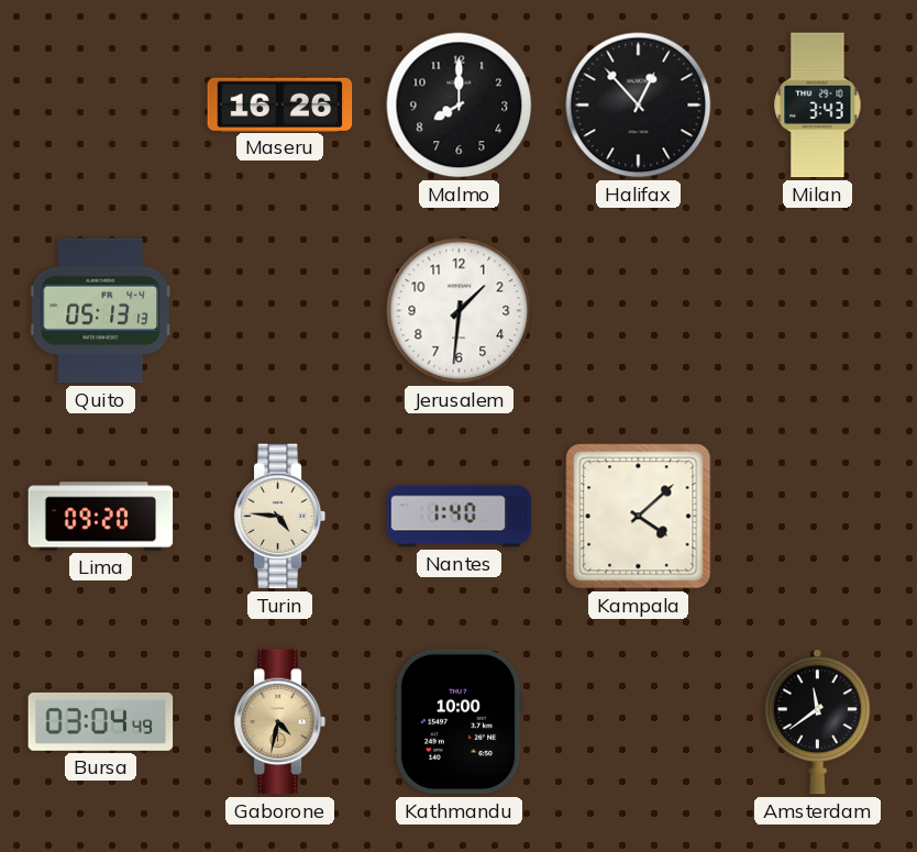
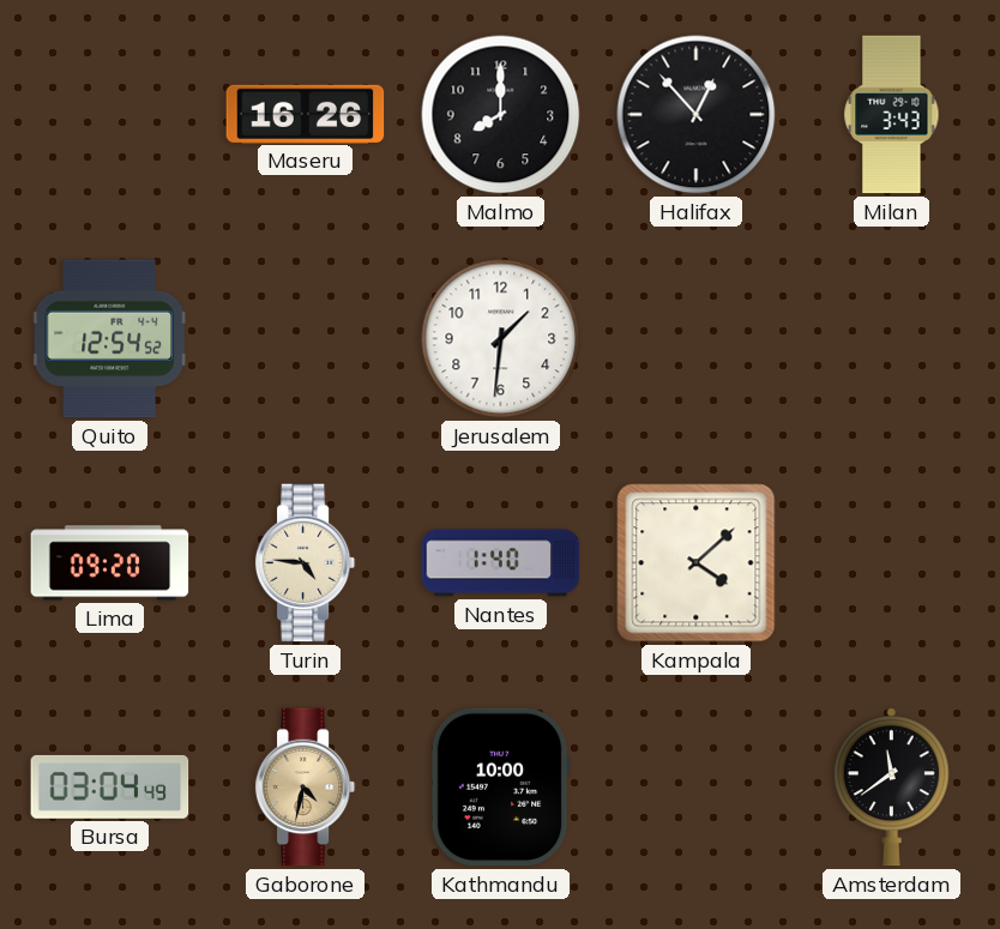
Quito: 05:13 -> 12:54 (109, 339)
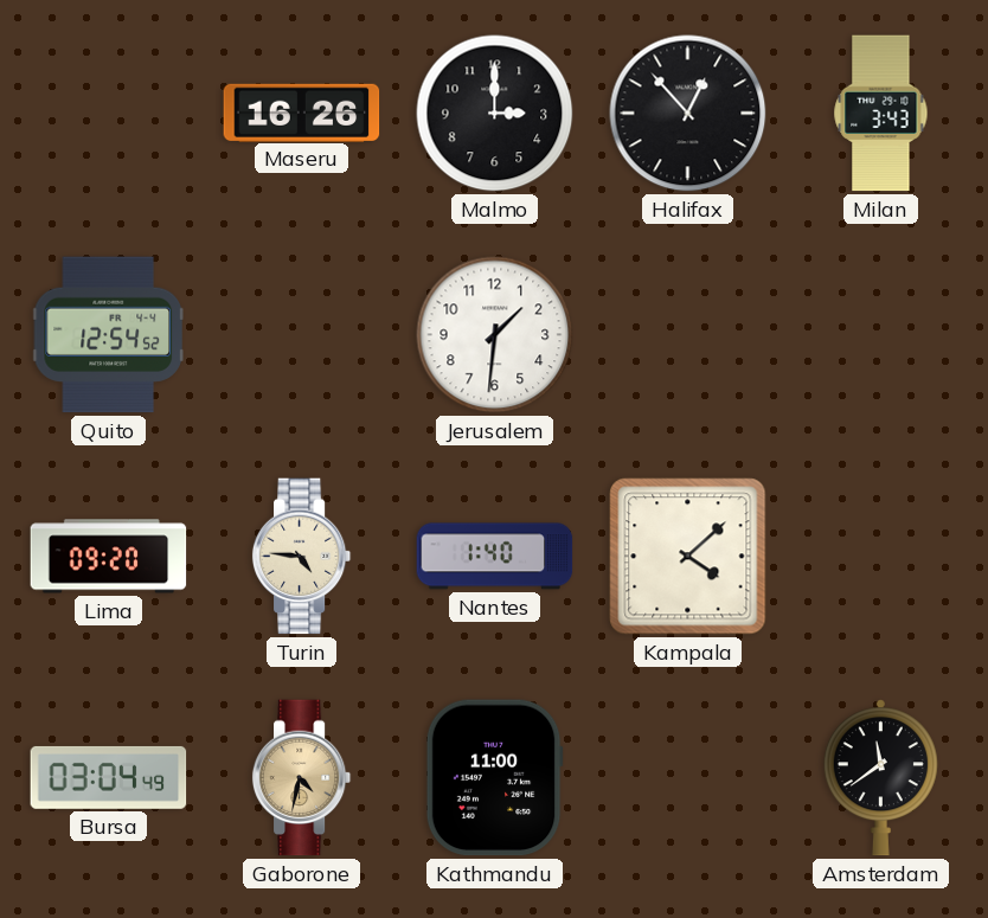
Malmo: 8:00 -> 3:00 (495, 114)
Kathmandu: 10:00 -> 11:00 (494, 778)
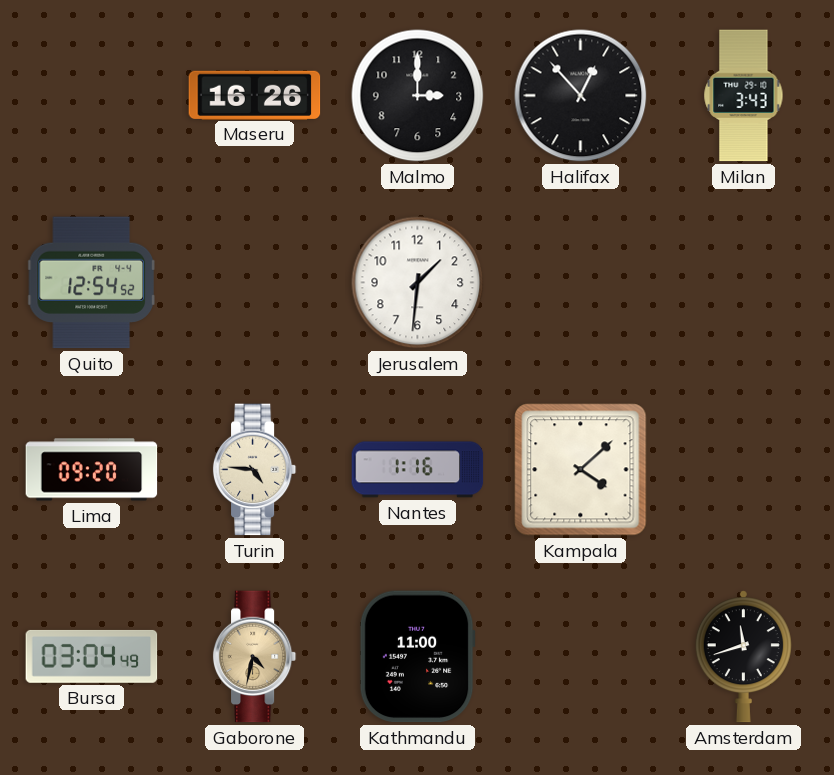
Nantes: 1:40 -> 1:16 (418, 470)
Amsterdam: 11:39 -> 11:42 (743, 657)
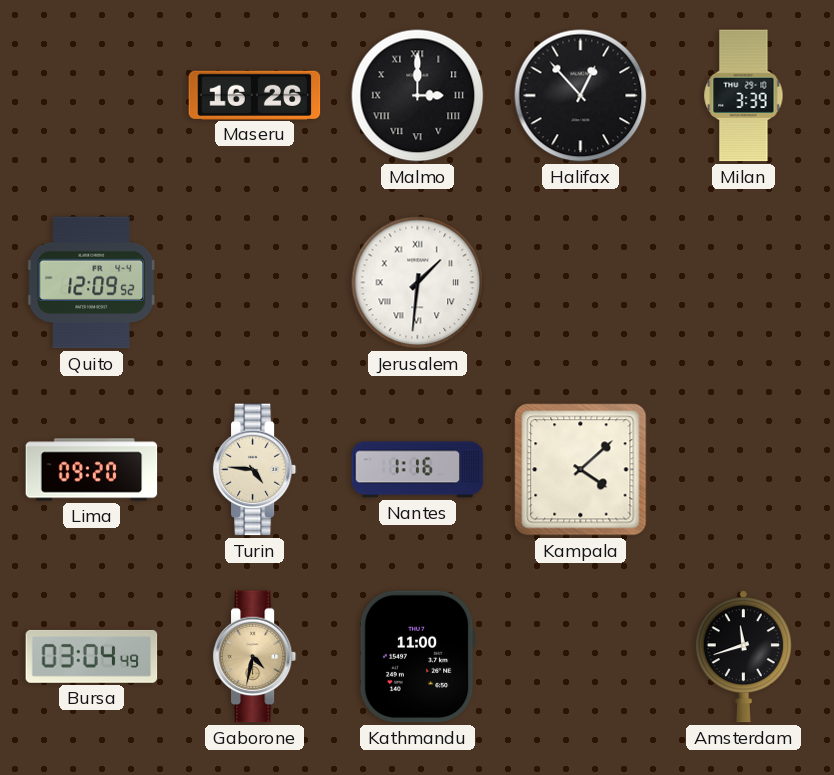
Malmo numerals: Arabic -> Roman (418, 96)
Milan: 3:43 -> 3:39 (744, 96)
Quito: 12:54 -> 12:09 (91, 283)
Jerusalem numerals: Arabic -> Roman (418, 283)
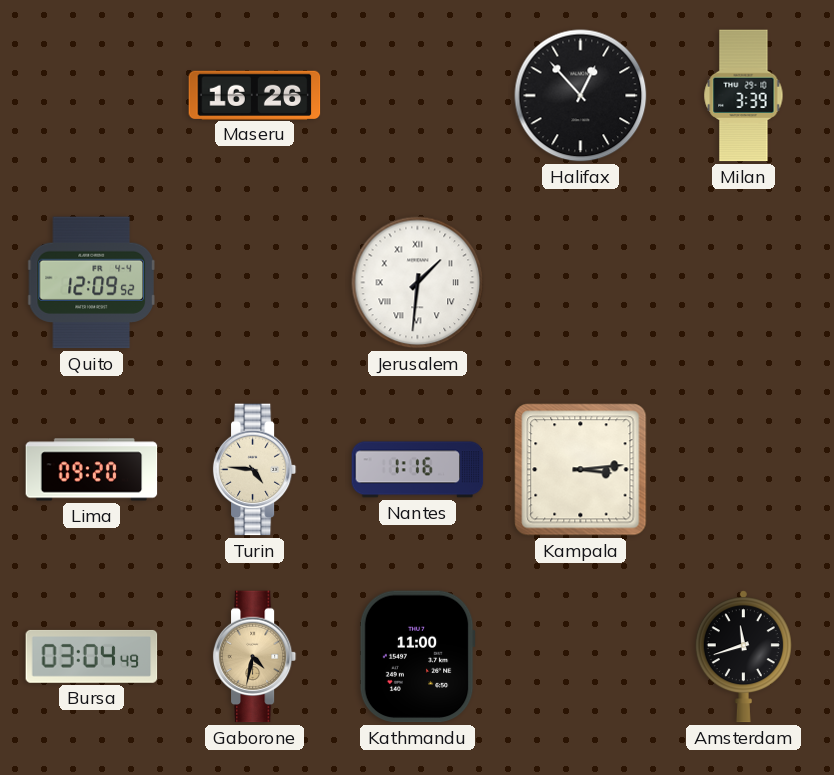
Malmo: 3:00 -> none (418, 96)
Kampala: 4:08 -> 3:14 (581, 470)
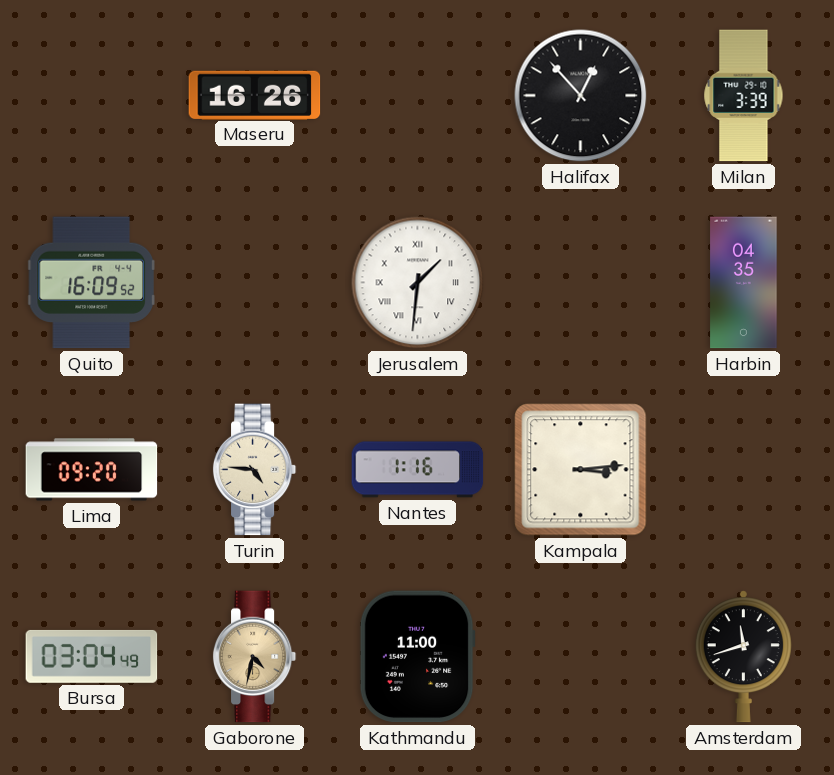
Quito: 12:09 -> 16:09 (91, 283)
Harbin: none -> 04:35 (744, 283)
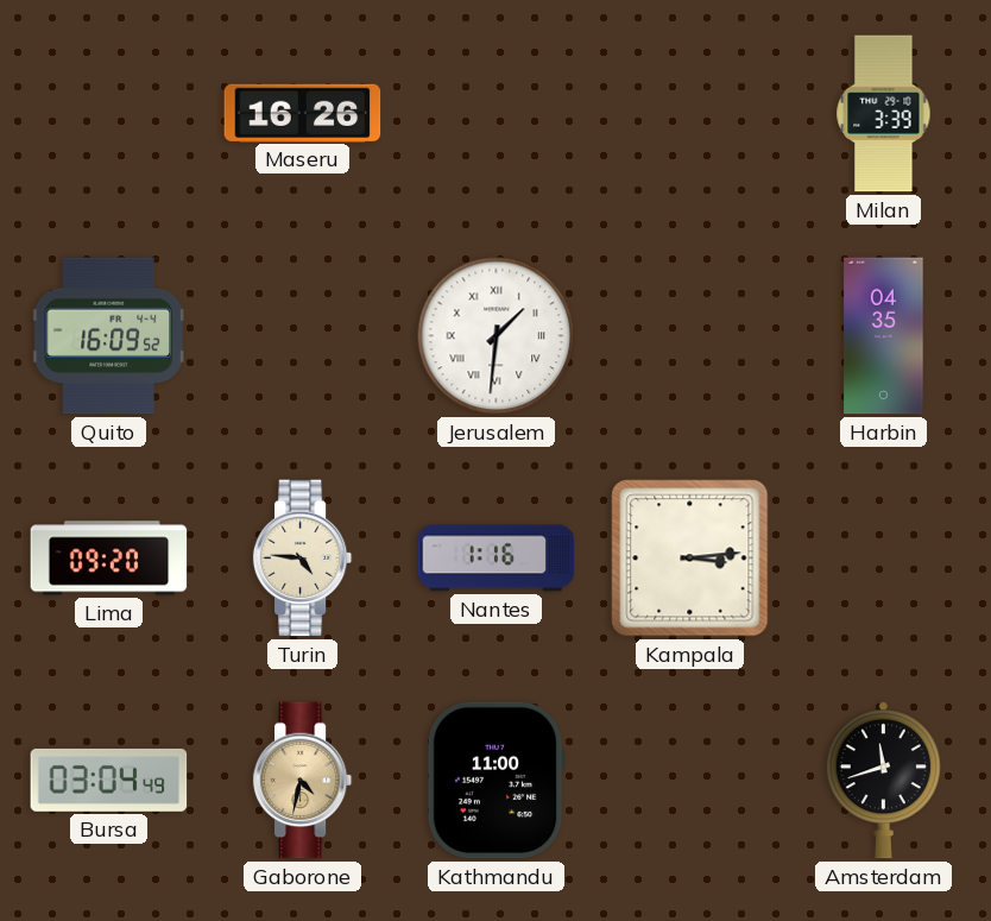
Halifax: 12:53 -> none (581, 96)
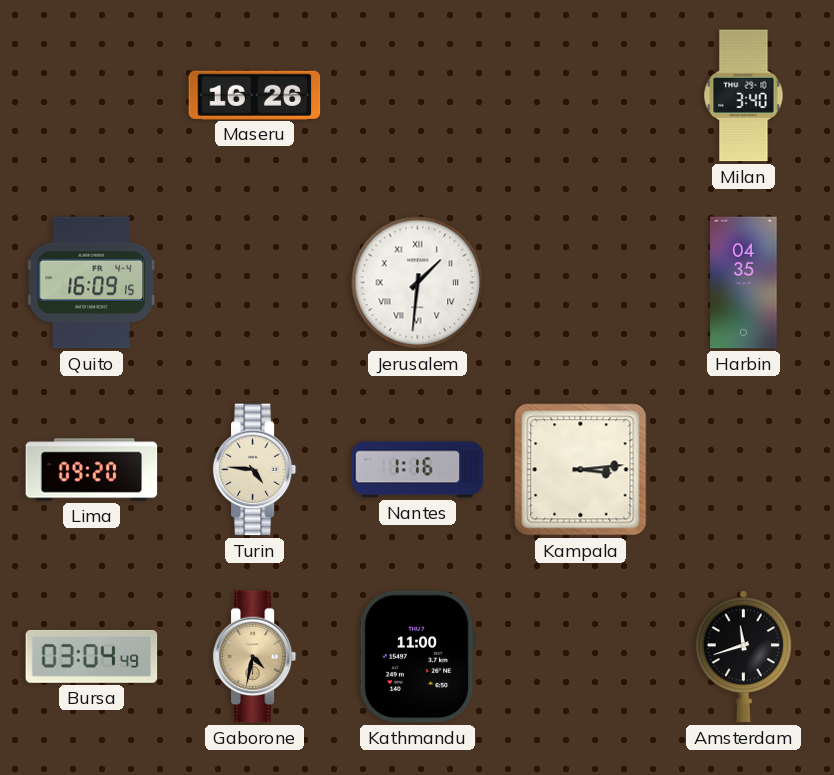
Milan: 3:39 -> 3:40 (744, 96)
Quito: 16:09:52 -> 16:09:15 (91, 283)
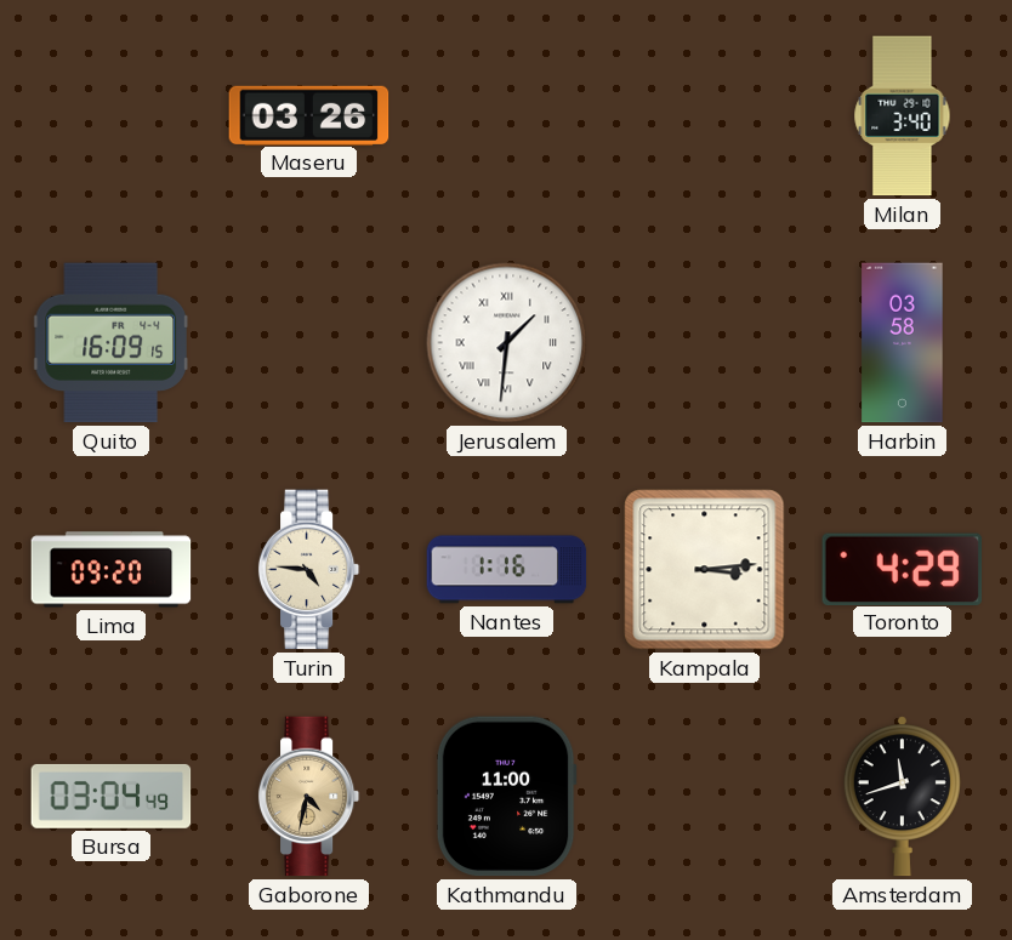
Maseru: 16:26 -> 03:26 (309, 115)
Harbin: 04:35 -> 03:58 (903, 343)
Toronto: none -> 4:29 (903, 569)
